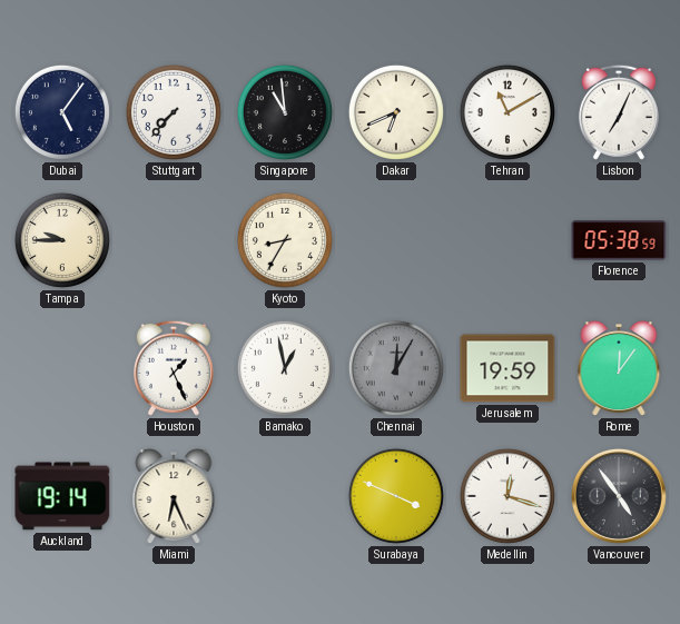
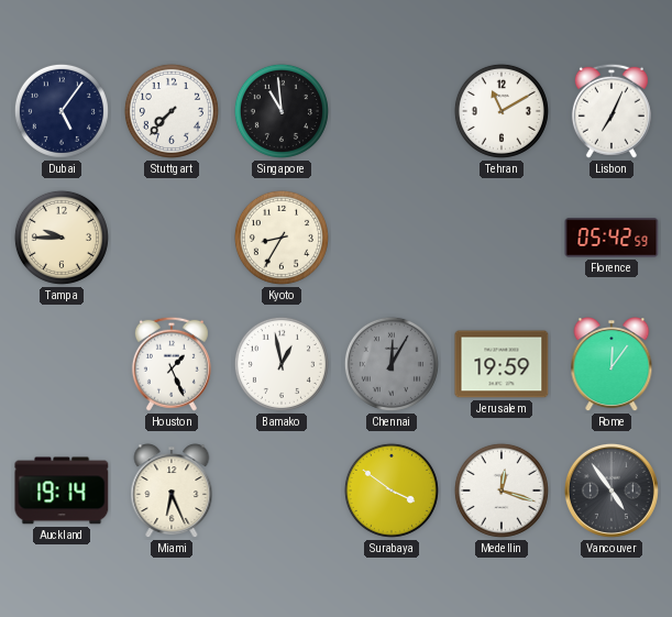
Dakar: 6:41 -> none (396, 112)
Florence: 05:38 -> 05:42 (612, 238)
Surabaya: 3:49 -> 3:51 (392, 491)
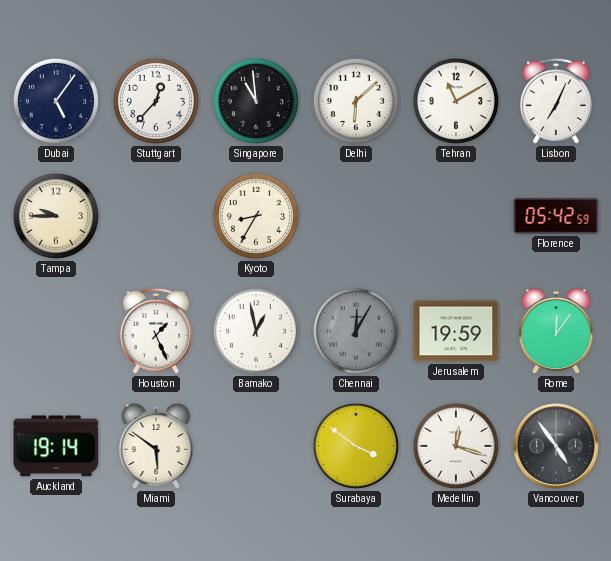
Stuttgart: 7:37 -> 12:37 (156, 101)
Delhi: none -> 6:08 (356, 101)
Miami: 6:26 -> 5:51 (156, 447)
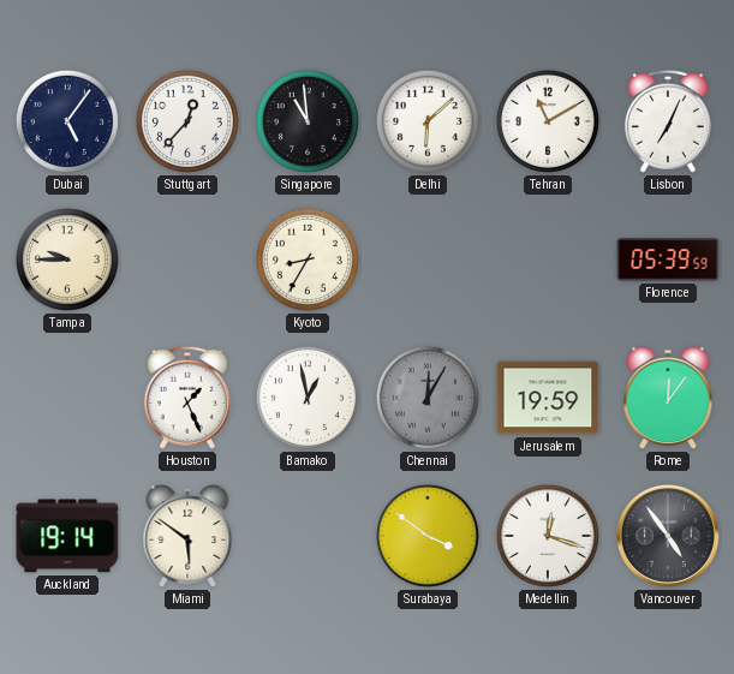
Florence: 05:42 -> 05:39 (668, 260)
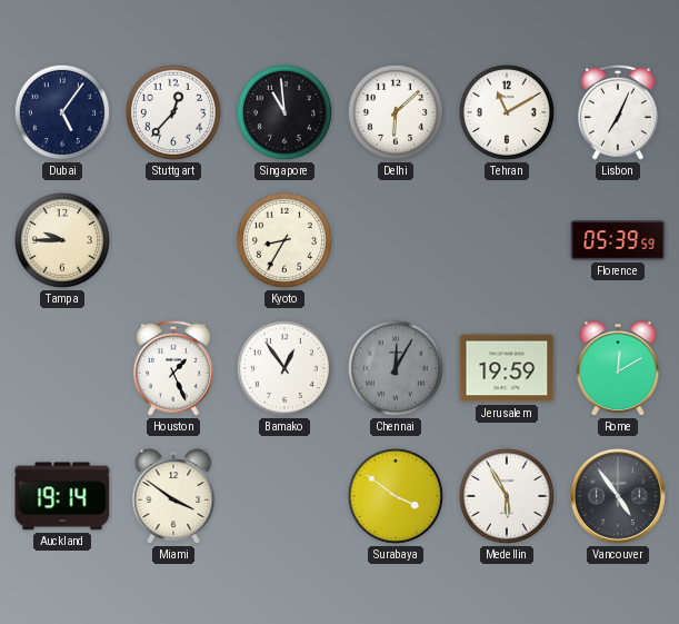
Bamako: 12:58 -> 12:54 (284, 368)
Rome: 12:06 -> 12:10 (618, 369)
Miami: 5:51 -> 3:51 (173, 497)
Medellin: 12:18 -> 5:55 (507, 496)
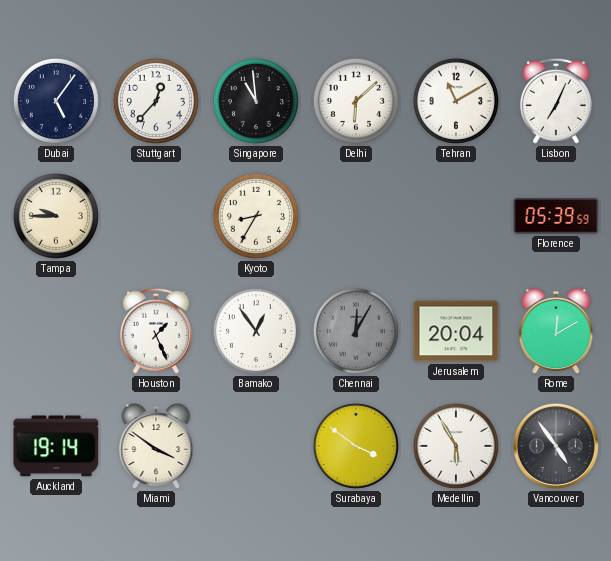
Jerusalem: 19:59 -> 20:04 (456, 331)
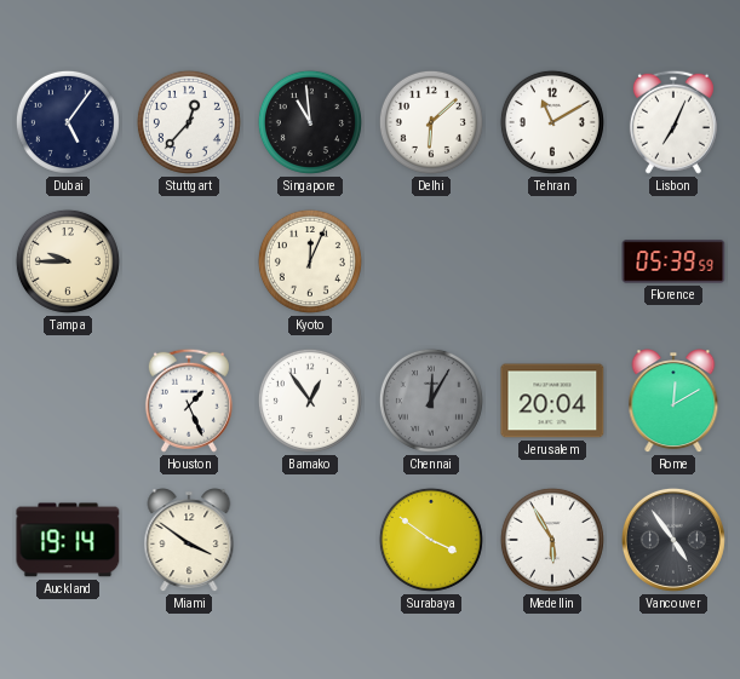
Kyoto: 8:35 -> 12:04 (310, 261)
